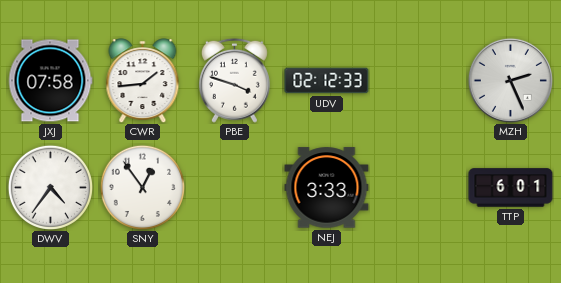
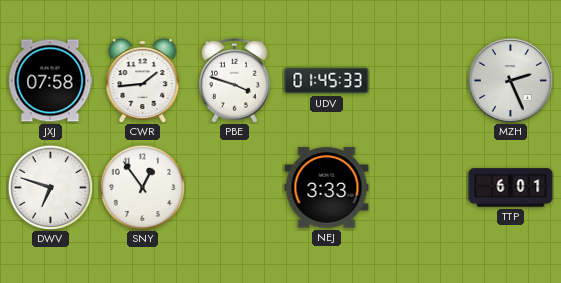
UDV: 02:12 -> 01:45 (327, 81)
DWV: 4:36 -> 6:48 (50, 187)
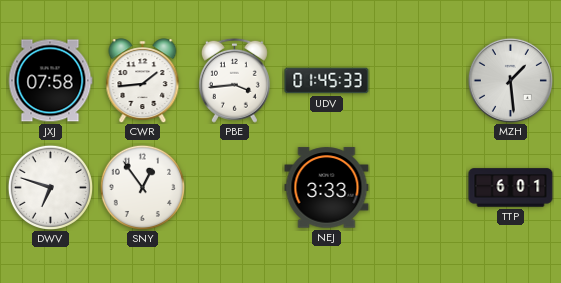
PBE: 3:48 -> 3:44 (234, 80)
MZH: 2:26 -> 1:29 (510, 80)
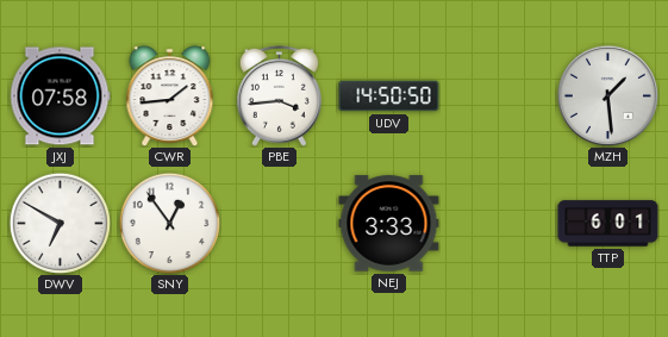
UDV: 01:45 -> 14:50 (389, 96)
DWV: 6:48 -> 6:50 (60, 223)
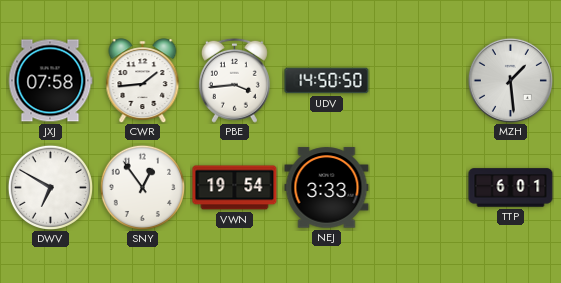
VWN: none -> 19:54 (235, 188)
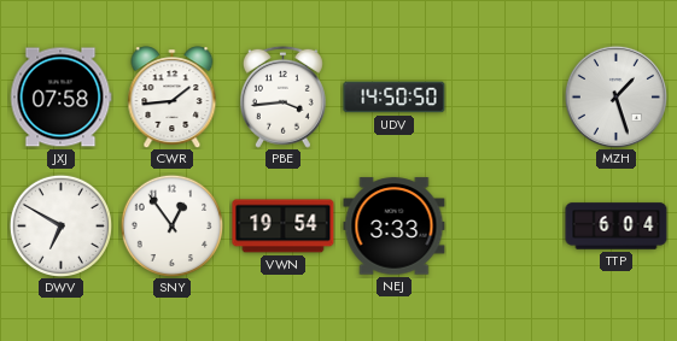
MZH: 1:29 -> 1:27 (615, 96)
TTP: 6:01 -> 6:04 (617, 227)
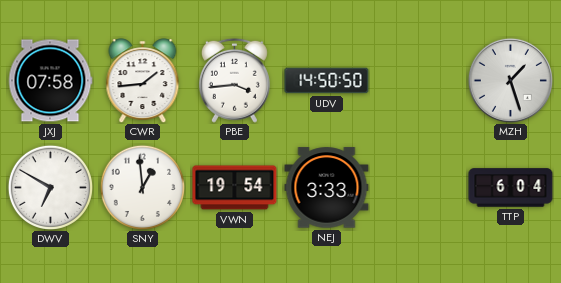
SNY: 12:54 -> 12:59 (142, 187)
